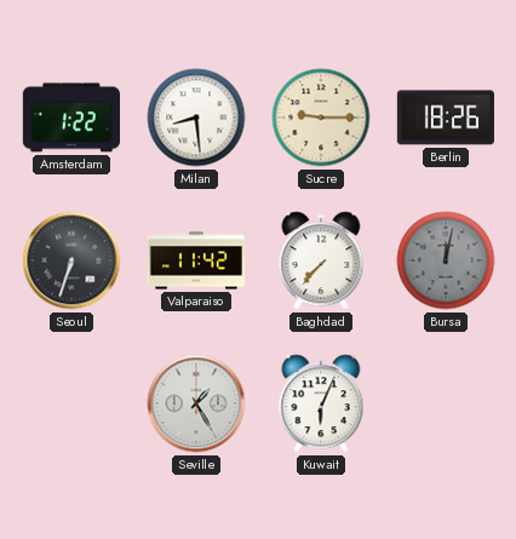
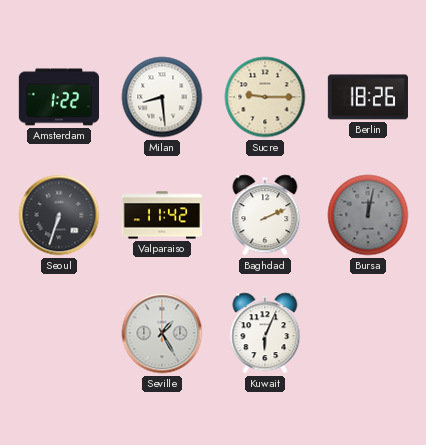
Baghdad: 7:37 -> 2:11 (265, 215)
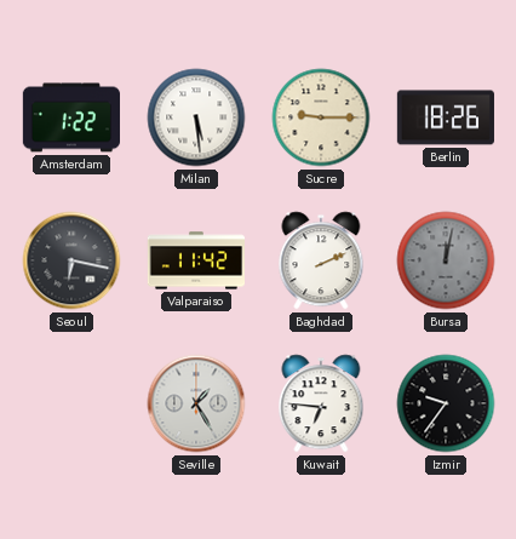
Milan: 8:29 -> 5:29 (196, 117)
Seoul: 6:33 -> 6:17 (71, 260)
Kuwait: 6:04 -> 6:46 (321, 403)
Izmir: none -> 9:36 (446, 403)
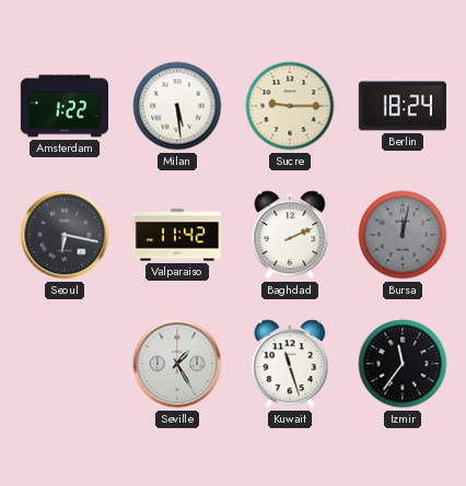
Berlin: 18:26 -> 18:24 (403, 106)
Kuwait: 6:46 -> 11:27 (290, 364)
Izmir: 9:36 -> 11:36 (403, 364)
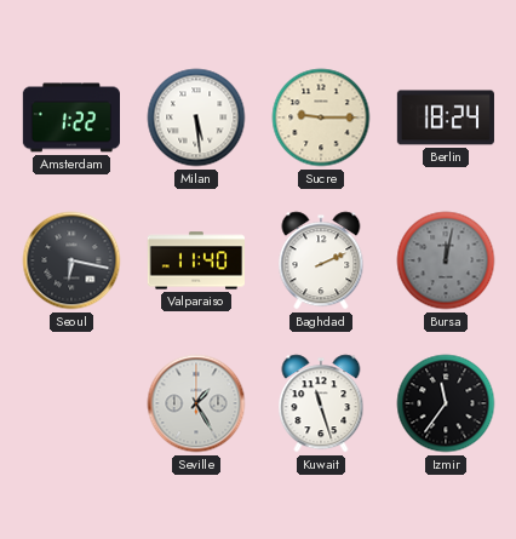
Valparaiso: 11:42 -> 11:40 (195, 260)
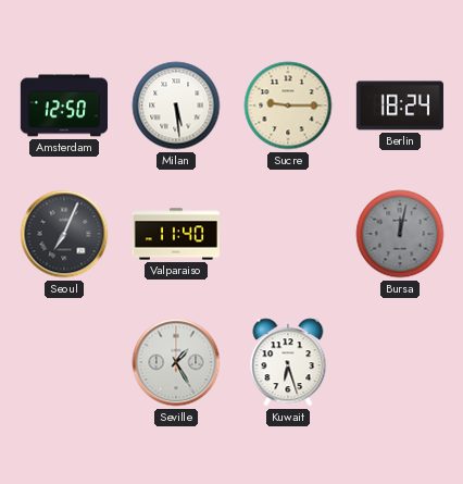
Amsterdam: 1:22 -> 12:50 (63, 106)
Seoul: 6:17 -> 7:04 (64, 234)
Baghdad: 2:11 -> none (321, 260)
Kuwait: 11:27 -> 6:27 (288, 362)
Izmir: 11:36 -> none (446, 403)
